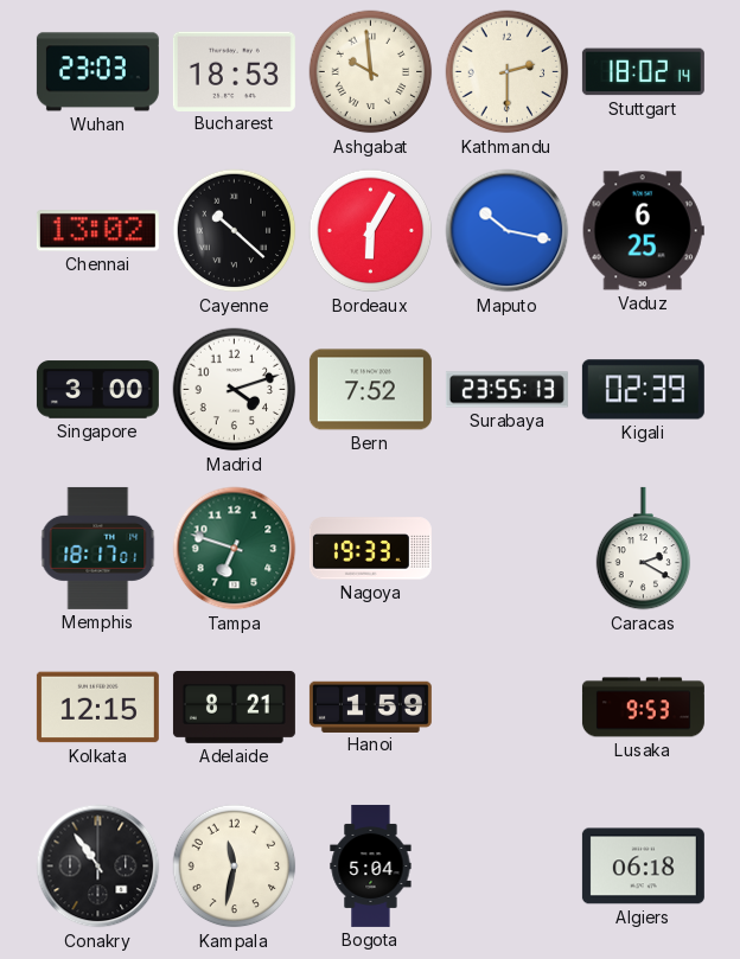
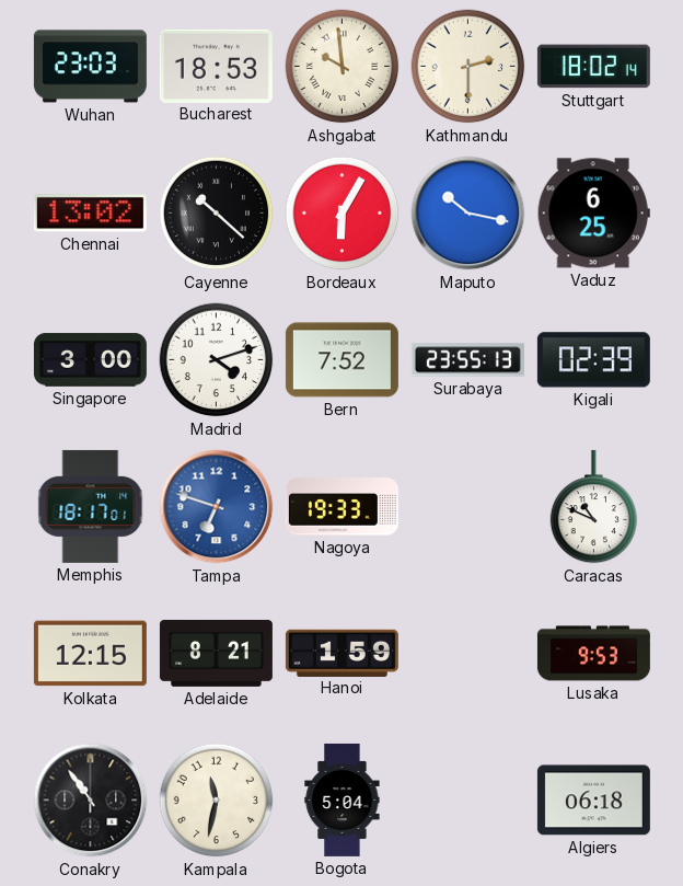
Tampa dial: green -> blue (217, 507)
Caracas: 2:20 -> 10:49 (594, 507)
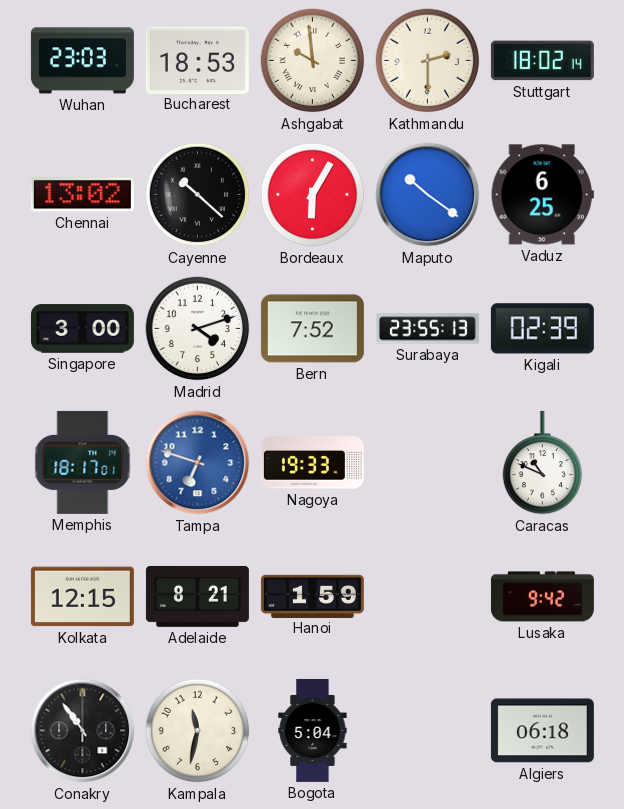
Maputo: 10:17 -> 10:21 (428, 195)
Lusaka: 9:53 -> 9:42 (542, 597)
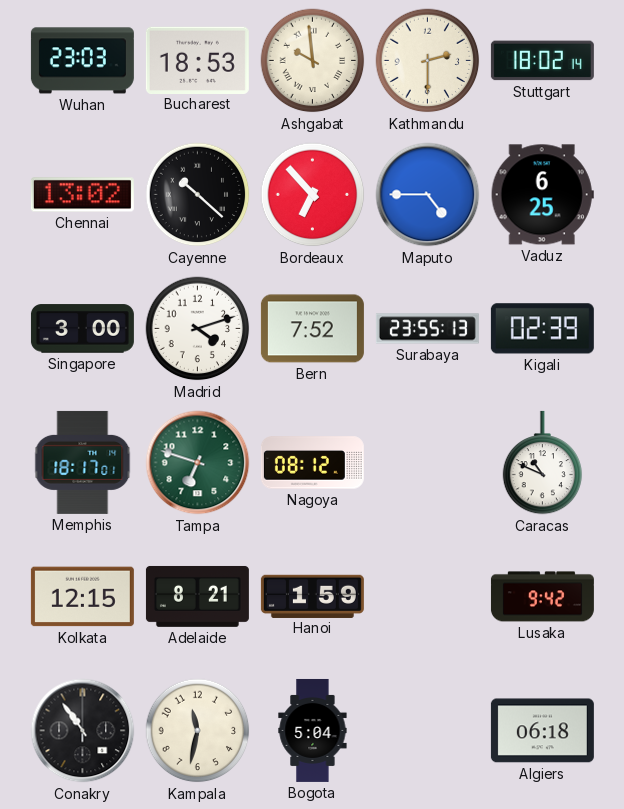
Bordeaux: 6:05 -> 6:53 (313, 195)
Maputo: 10:21 -> 4:45 (428, 195)
Tampa dial: blue -> green (198, 463)
Nagoya: 19:33 -> 08:12 (312, 463)
